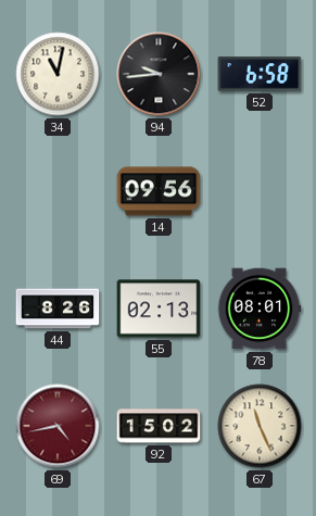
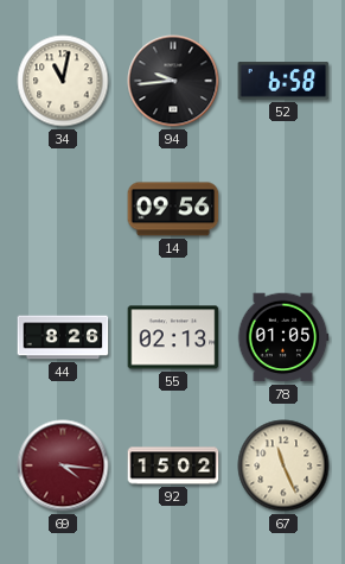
78: 08:01 -> 01:05 (283, 337)
69: 4:43 -> 4:16 (63, 465)
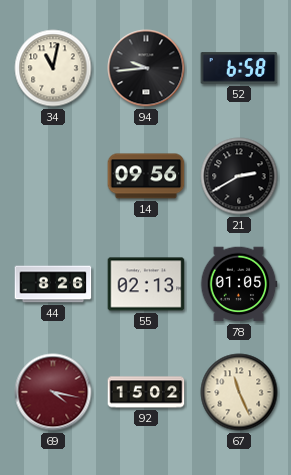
21: none -> 2:40 (239, 176)
69: 4:16 -> 4:17 (53, 392)
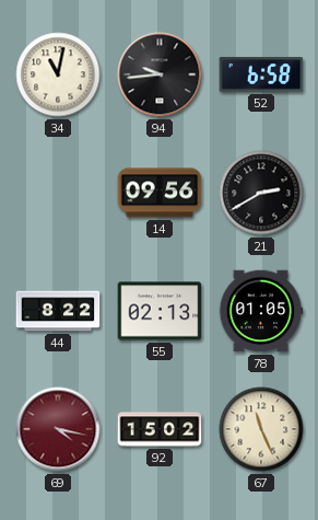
44: 8:26 -> 8:22 (58, 311)
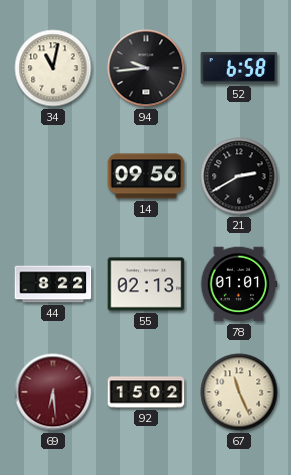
78: 01:05 -> 01:01 (239, 284)
69: 4:17 -> 6:29 (53, 392)
